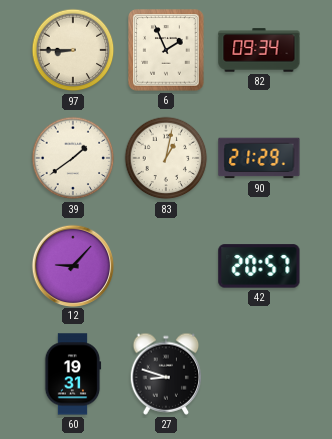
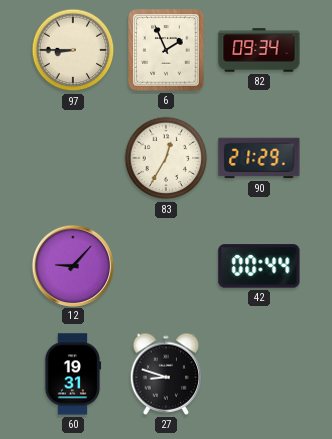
39: 1:39 -> none (73, 158)
83: 1:02 -> 12:35 (166, 158)
42: 20:57 -> 00:44 (259, 266)
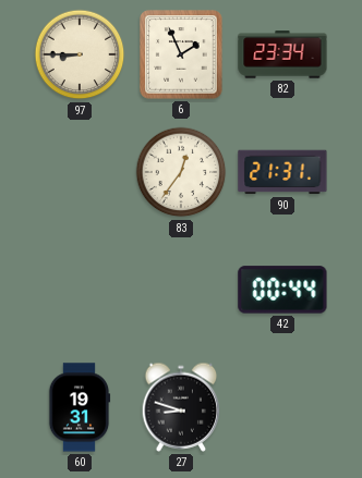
82: 09:34 -> 23:34 (282, 54)
83: 12:35 -> 12:36 (181, 172)
90: 21:29 -> 21:31 (282, 172)
12: 9:07 -> none (72, 265)
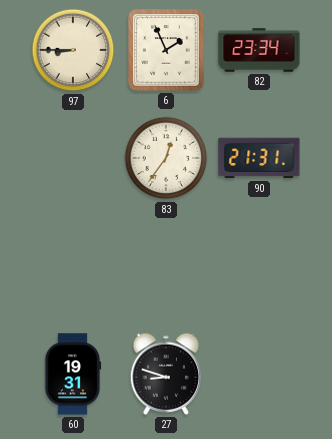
42: 00:44 -> none (282, 290)
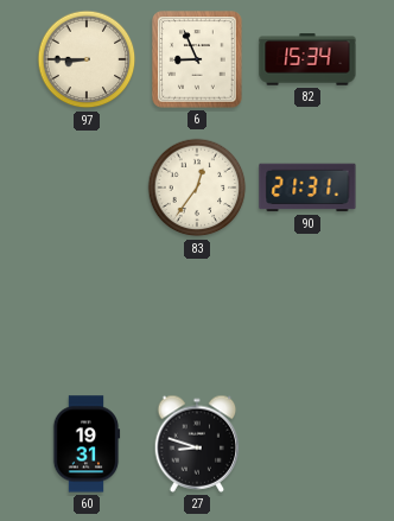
6: 1:56 -> 8:56 (197, 59)
82: 23:34 -> 15:34 (307, 59)
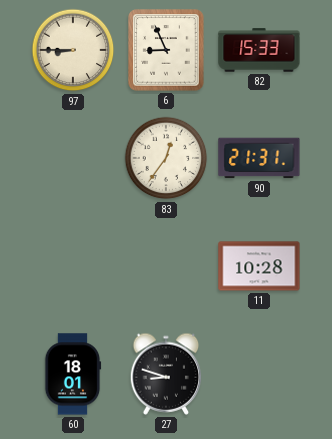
82: 15:34 -> 15:33 (259, 50)
11: none -> 10:28 (259, 266)
60: 19:31 -> 18:01 (73, 374)
